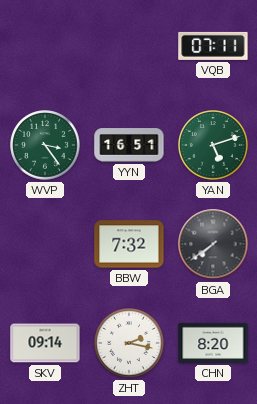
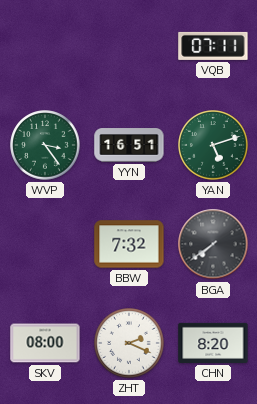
SKV: 09:14 -> 08:00 (45, 343)
ZHT: 2:17 -> 2:19 (129, 343)
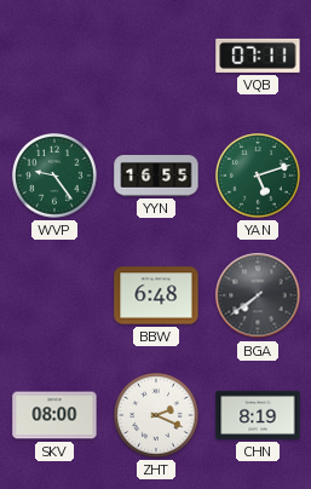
WVP: 3:24 -> 9:24 (54, 176)
YYN: 16:51 -> 16:55 (156, 176)
BBW: 7:32 -> 6:48 (156, 295)
CHN: 8:20 -> 8:19 (258, 415)
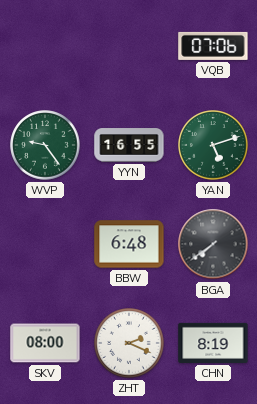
VQB: 07:11 -> 07:06 (213, 46)
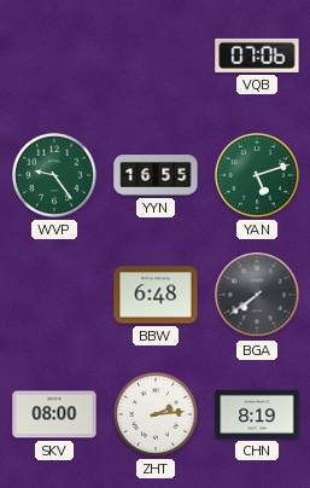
ZHT: 2:19 -> 2:14 (156, 414)
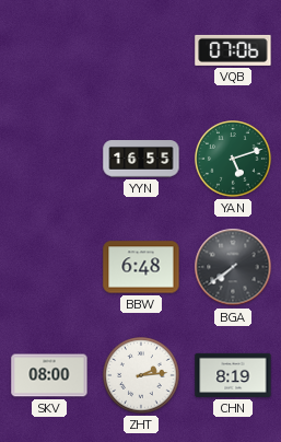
WVP: 9:24 -> none (54, 175)
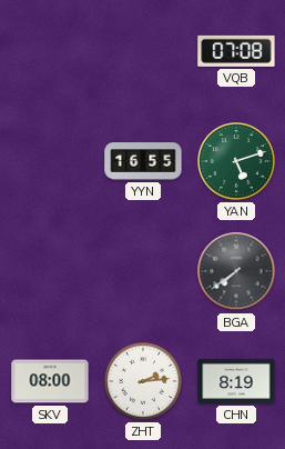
VQB: 07:06 -> 07:08 (236, 51)
BBW: 6:48 -> none (141, 267)
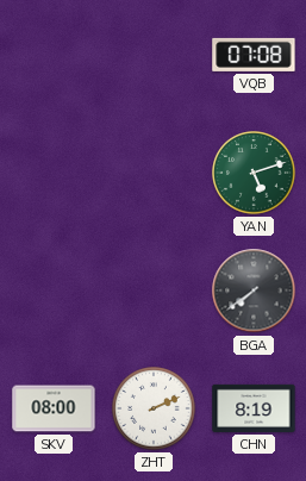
YYN: 16:55 -> none (143, 161)
ZHT: 2:14 -> 2:11 (154, 408)
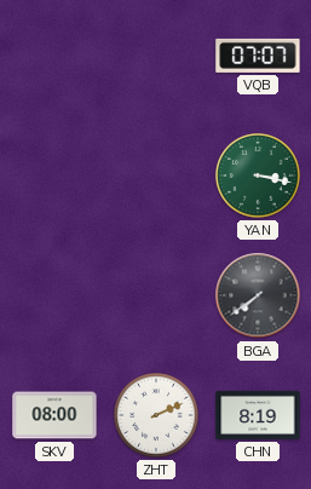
VQB: 07:08 -> 07:07 (258, 56)
YAN: 5:12 -> 3:17 (258, 176)
